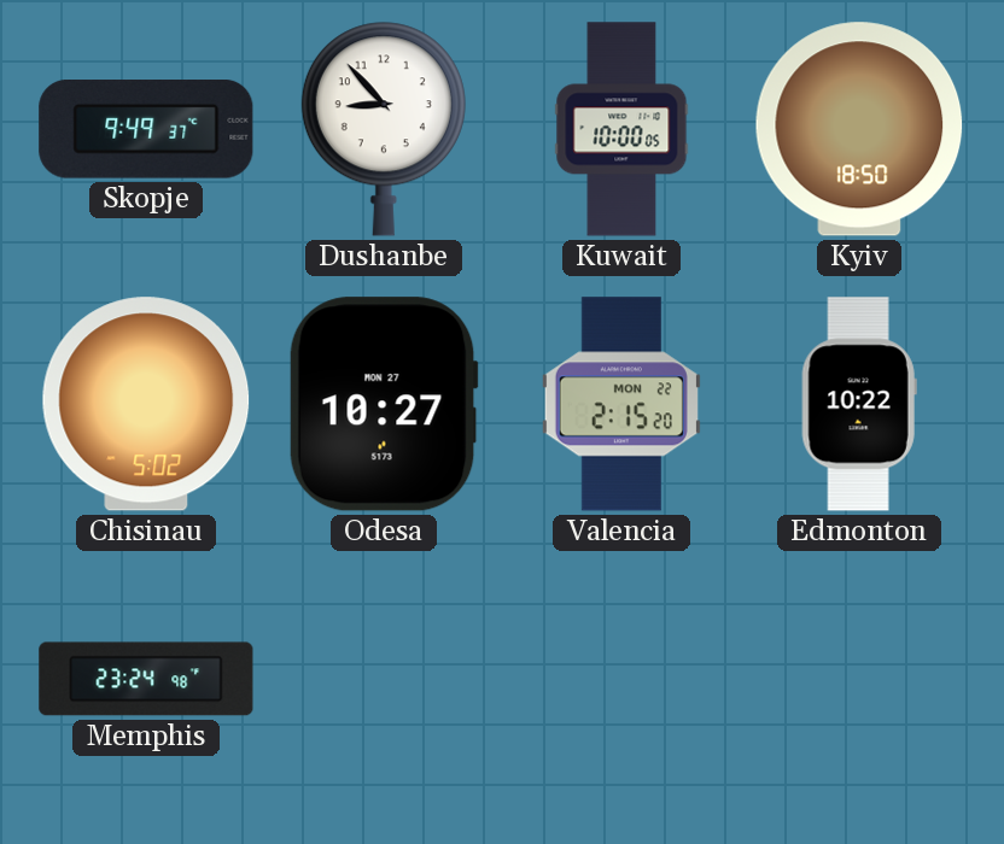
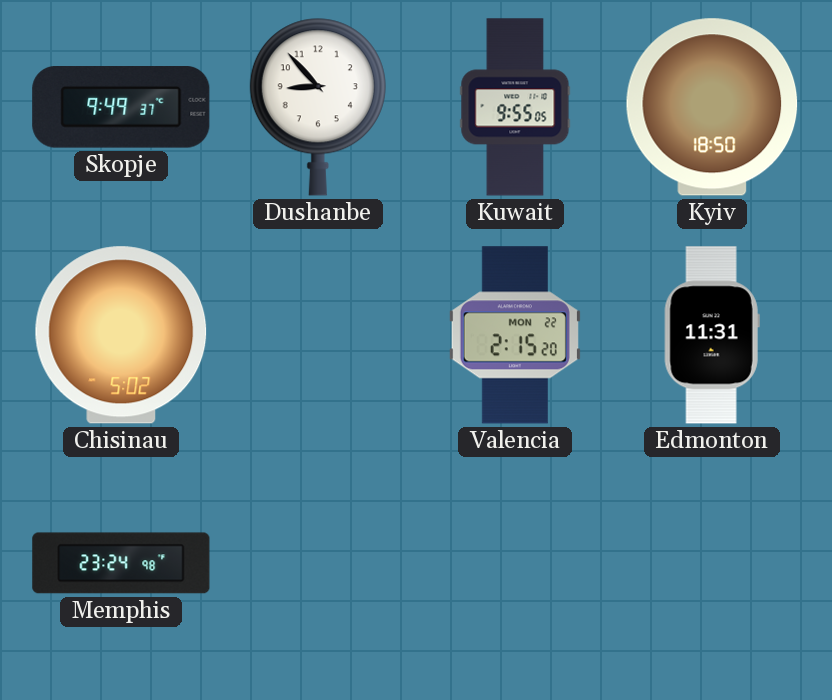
Kuwait: 10:00 -> 9:55 (515, 107)
Odesa: 10:27 -> none (384, 404)
Edmonton: 10:22 -> 11:31 (712, 335)
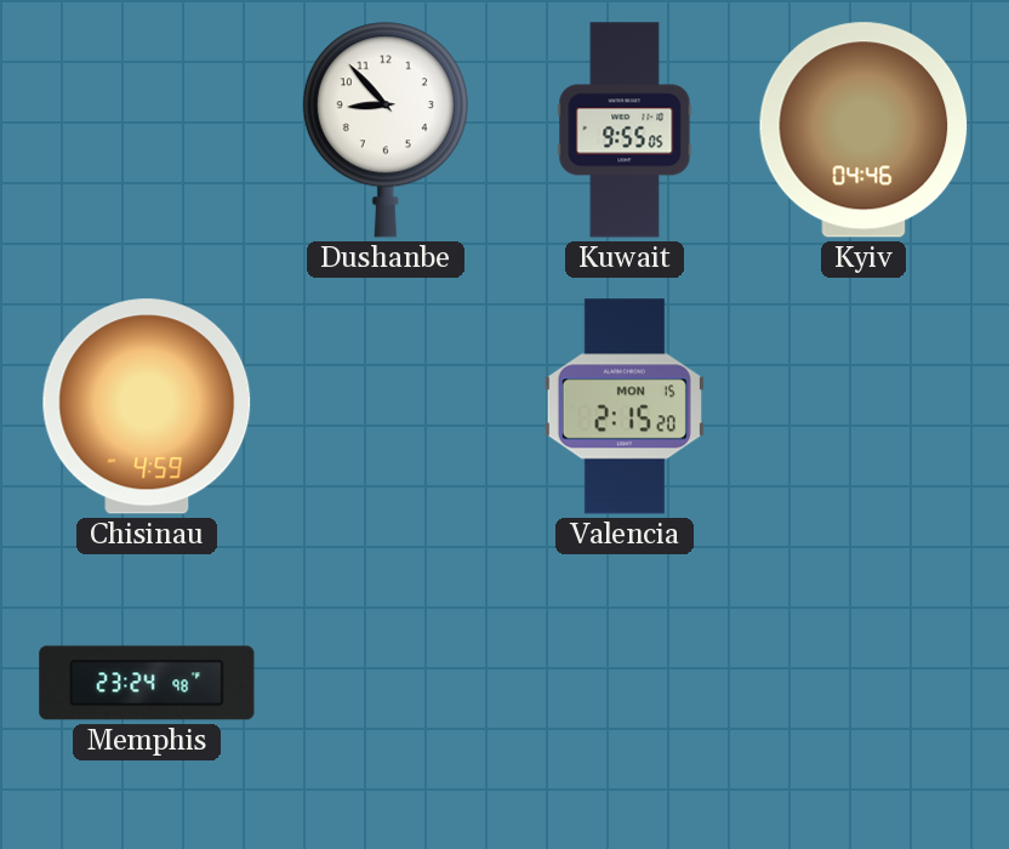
Skopje: 9:49 -> none (121, 108)
Kyiv: 18:50 -> 04:46 (863, 130)
Chisinau: 5:02 -> 4:59 (147, 406)
Valencia date: MON 22 -> MON 15 (625, 406)
Edmonton: 11:31 -> none (712, 335)
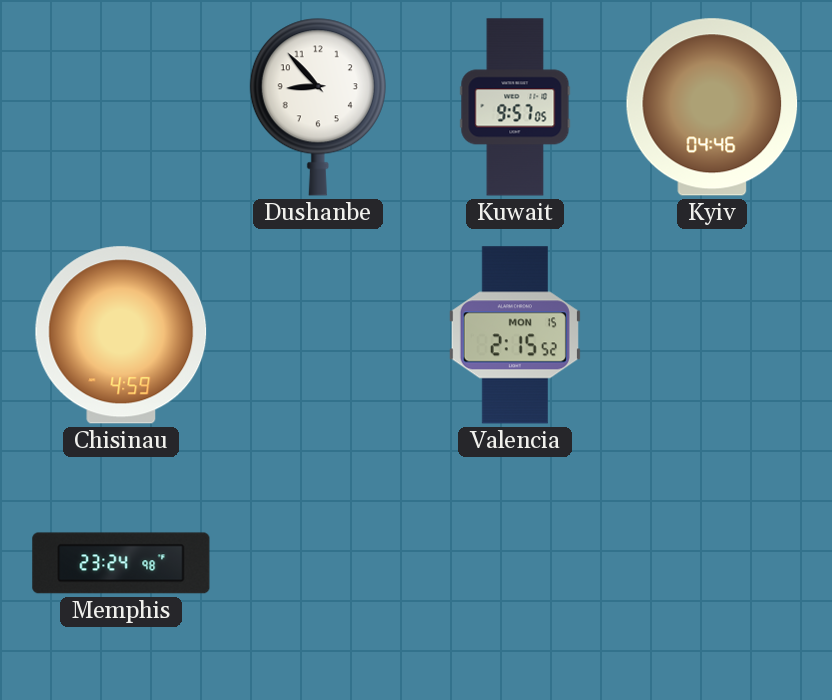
Kuwait: 9:55 -> 9:57 (515, 107)
Valencia: 2:15:20 -> 2:15:52 (515, 335)
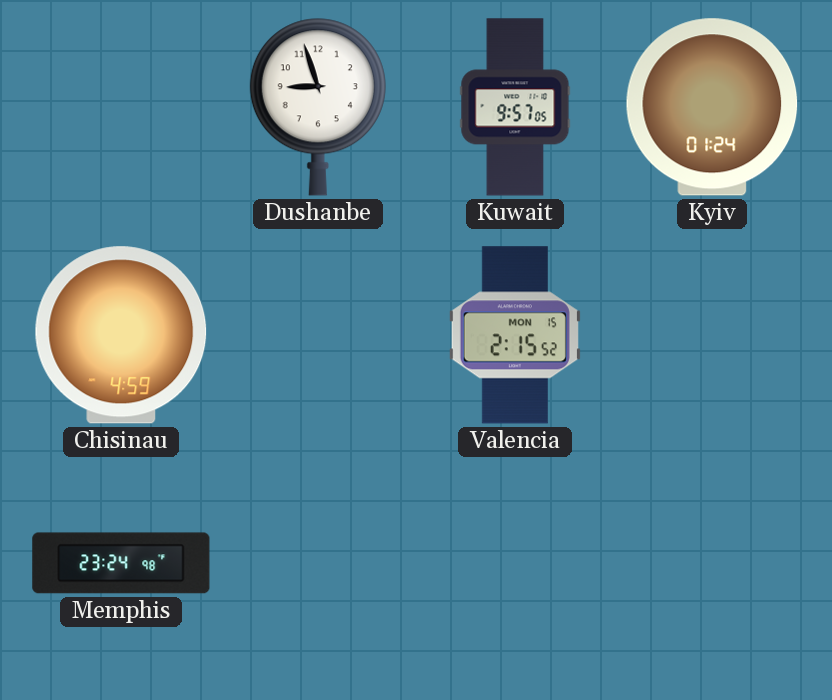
Dushanbe: 8:53 -> 8:57 (318, 107)
Kyiv: 04:46 -> 01:24 (712, 107)
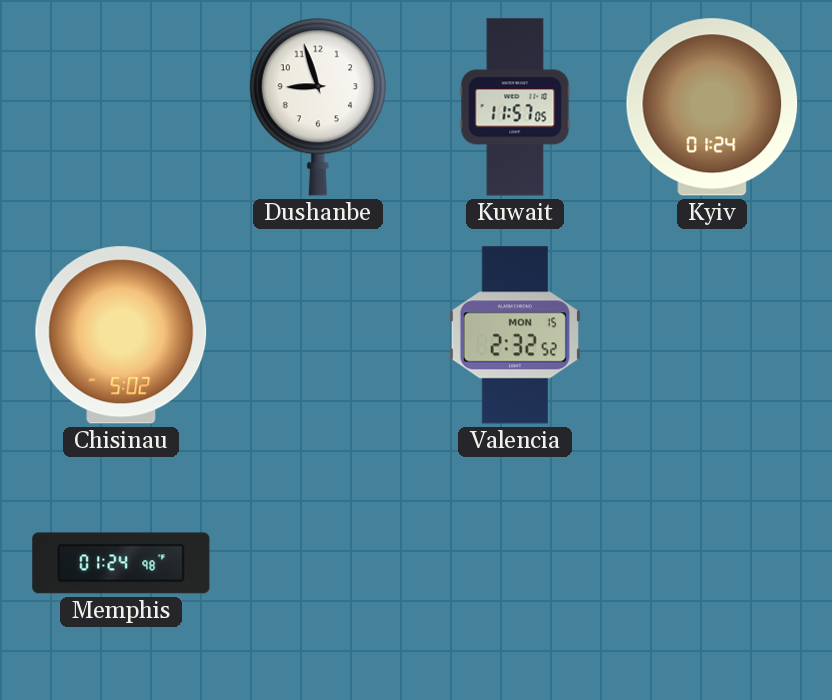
Kuwait: 9:57 -> 11:57 (515, 107)
Chisinau: 4:59 -> 5:02 (121, 335)
Valencia: 2:15 -> 2:32 (515, 335)
Memphis: 23:24 -> 01:24 (121, 563)
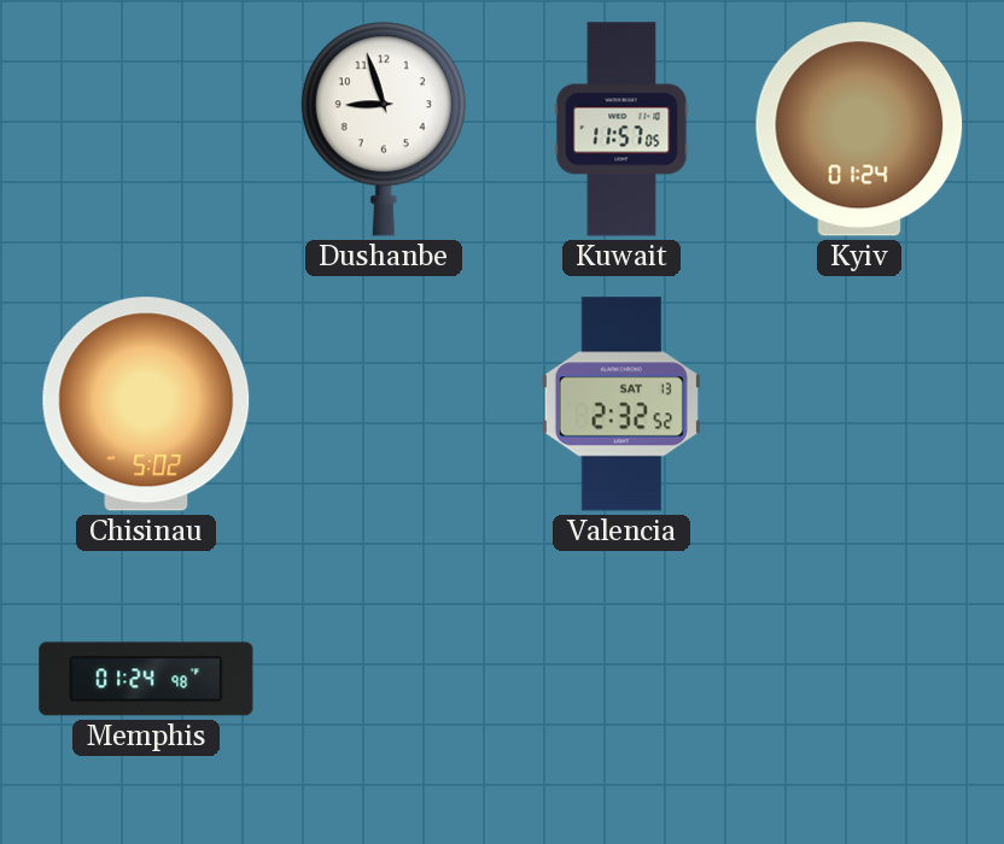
Valencia date: MON 15 -> SAT 13 (621, 404)
